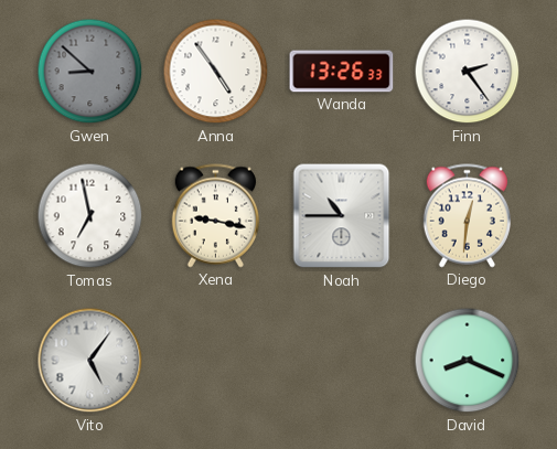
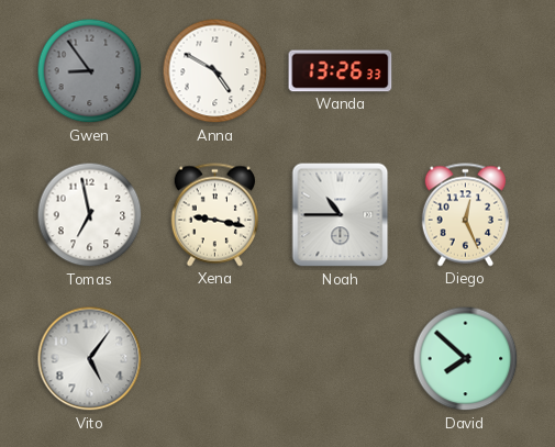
Gwen: 8:52 -> 8:54 (90, 71)
Anna: 4:54 -> 4:50 (215, 71)
Finn: 2:24 -> none (468, 72)
Diego: 12:31 -> 12:26 (465, 215)
David: 8:19 -> 7:52 (466, 359)
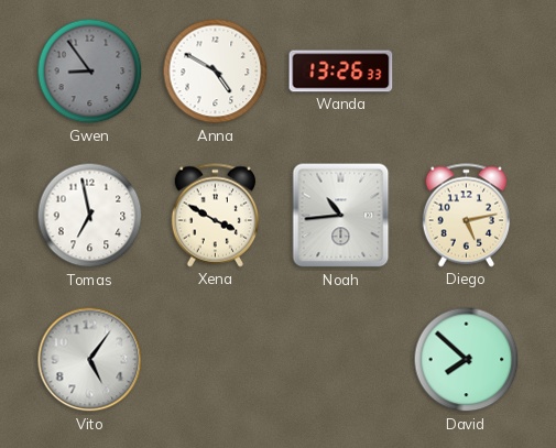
Xena: 9:17 -> 3:50 (215, 216)
Noah: 10:45 -> 10:44 (341, 216)
Diego: 12:26 -> 5:13 (466, 216)
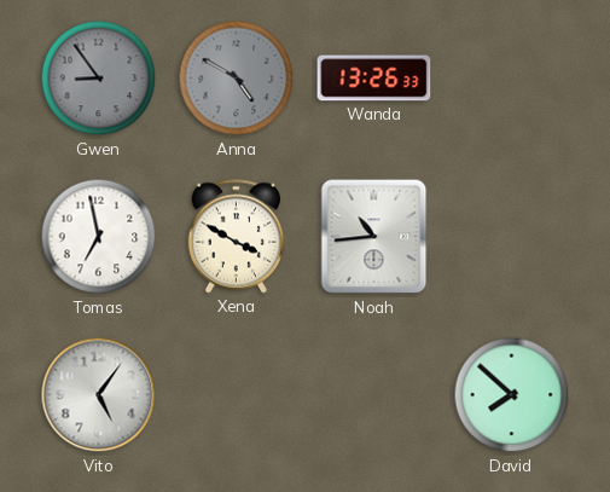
Anna dial: white -> grey (237, 79)
Diego: 5:13 -> none (466, 216)
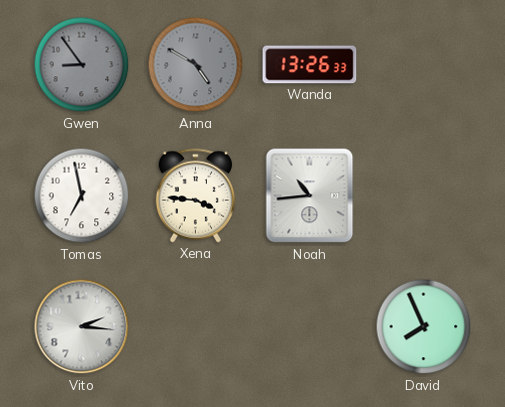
Xena: 3:50 -> 3:46 (195, 196)
Vito: 5:06 -> 2:16 (82, 327)
David: 7:52 -> 7:56 (424, 327)
